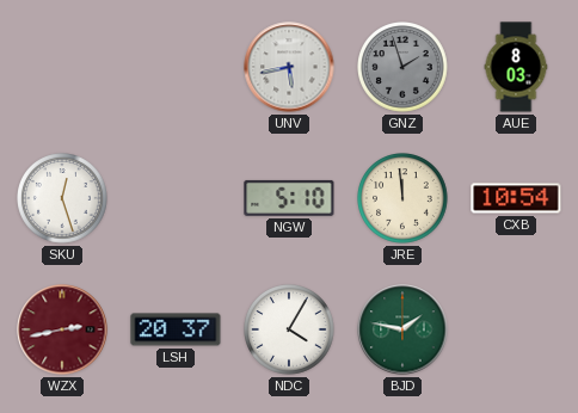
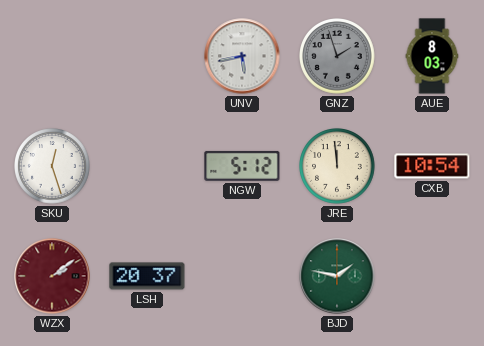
NGW: 5:10 -> 5:12 (242, 166)
WZX: 2:43 -> 2:09 (52, 276)
NDC: 4:05 -> none (289, 329)
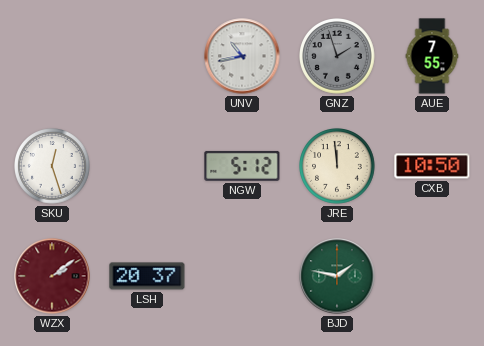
UNV: 5:43 -> 10:43 (242, 56)
AUE: 8:03 -> 7:55 (432, 56)
CXB: 10:54 -> 10:50 (432, 166)
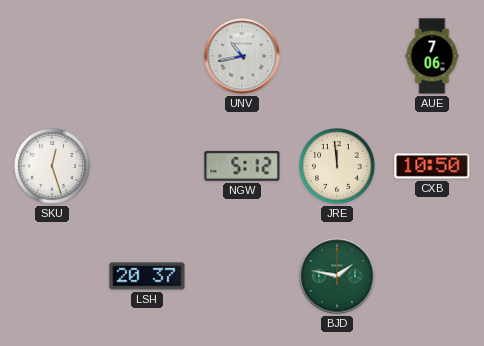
GNZ: 1:57 -> none (337, 56)
AUE: 7:55 -> 7:06 (432, 56)
WZX: 2:09 -> none (52, 276)
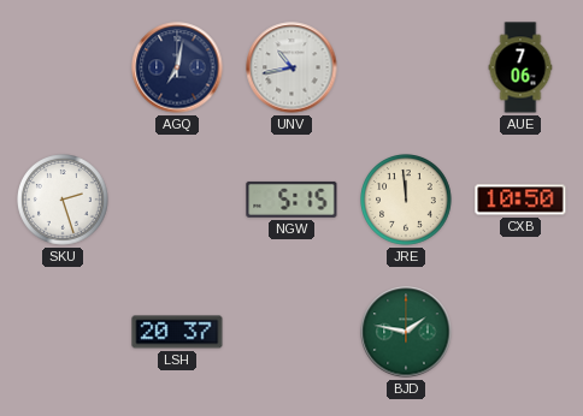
AGQ: none -> 7:02 (177, 67)
SKU: 12:27 -> 2:27 (63, 200)
NGW: 5:12 -> 5:15 (291, 200)
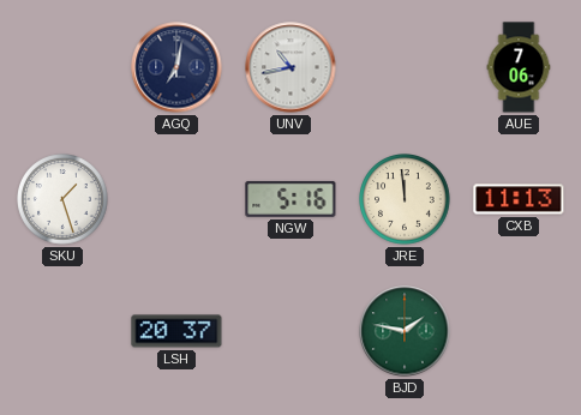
SKU: 2:27 -> 1:27 (62, 199)
NGW: 5:15 -> 5:16 (290, 199)
CXB: 10:50 -> 11:13 (519, 199)
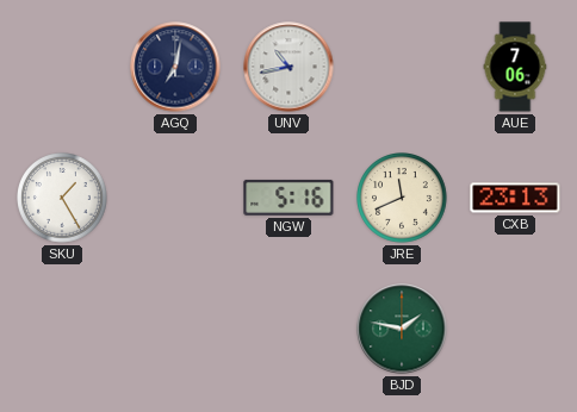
SKU: 1:27 -> 1:25 (62, 198)
JRE: 11:59 -> 11:41 (402, 198)
CXB: 11:13 -> 23:13 (515, 198)
LSH: 20:37 -> none (176, 331)
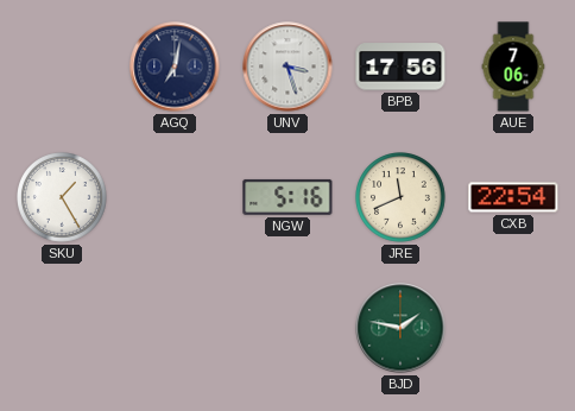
UNV: 10:43 -> 3:27 (287, 67)
BPB: none -> 17:56 (400, 67)
CXB: 23:13 -> 22:54 (513, 197)
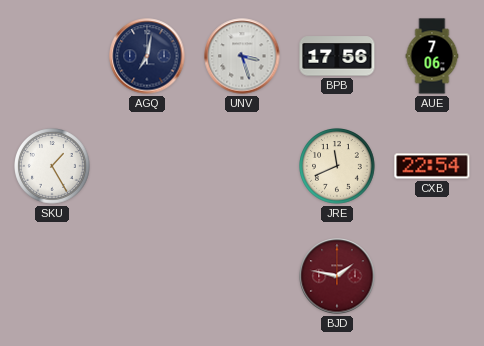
NGW: 5:16 -> none (287, 197)
BJD dial: green -> burgundy (337, 276)
